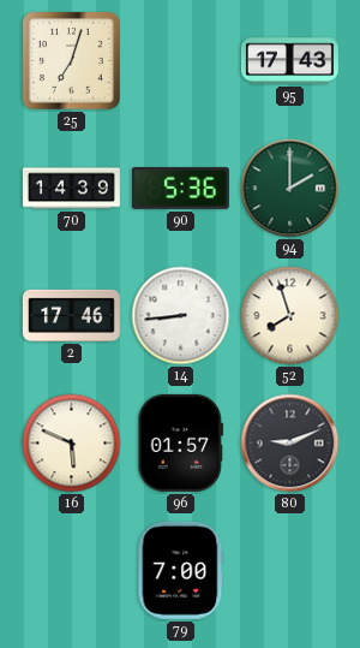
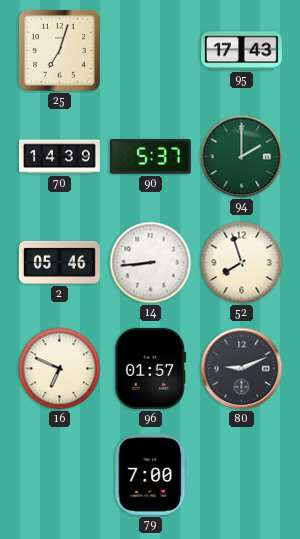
90: 5:36 -> 5:37 (150, 157)
2: 17:46 -> 05:46 (59, 262)
16: 5:49 -> 6:49 (60, 369)
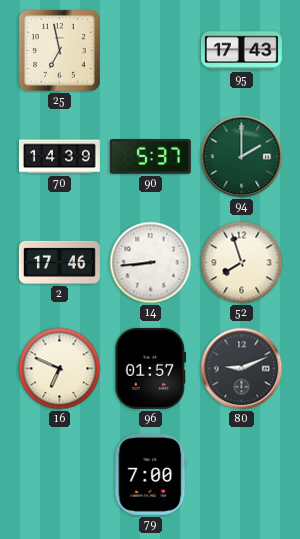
25: 7:03 -> 6:58 (59, 50)
2: 05:46 -> 17:46 (59, 262)
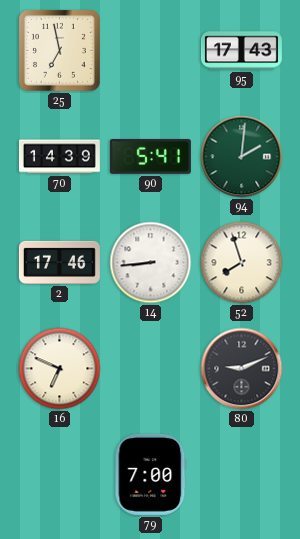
90: 5:37 -> 5:41 (150, 157)
94: 2:00 -> 2:01 (242, 157)
96: 01:57 -> none (151, 368)
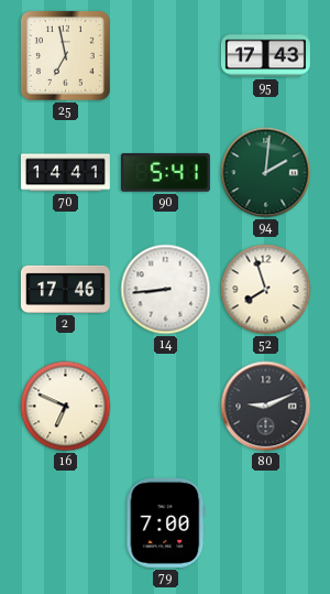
70: 14:39 -> 14:41 (65, 173)
